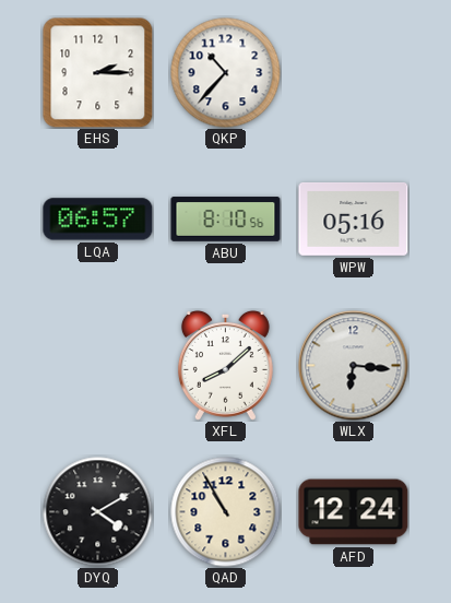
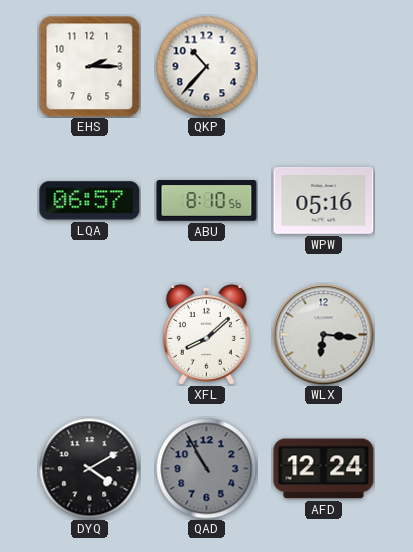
QAD dial: cream -> grey (207, 469)
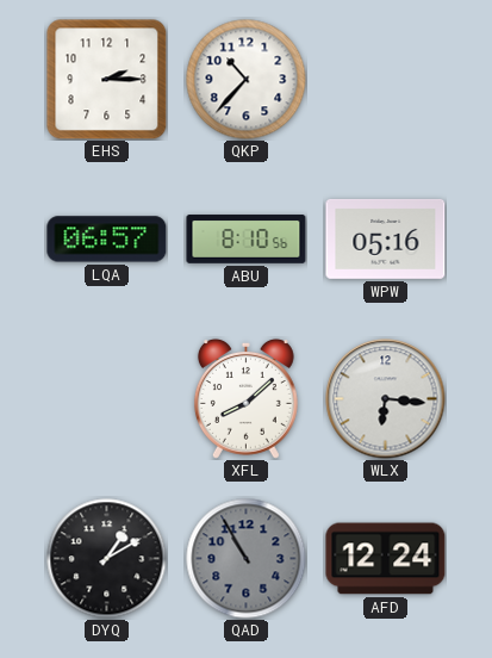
DYQ: 4:10 -> 1:10 (107, 559)
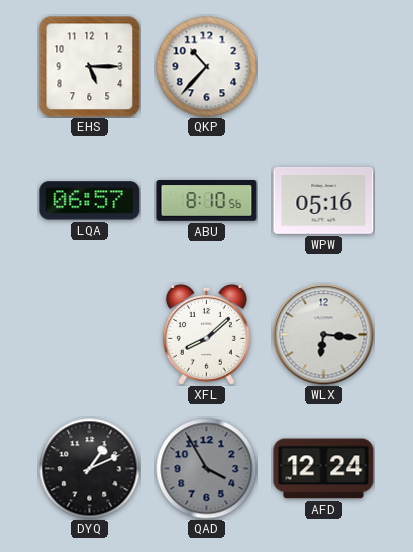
EHS: 2:15 -> 5:15 (89, 66)
DYQ: 1:10 -> 1:11 (90, 469)
QAD: 10:55 -> 3:55 (207, 469)
